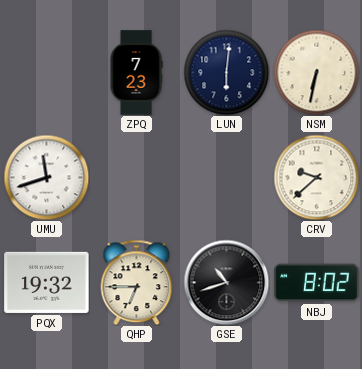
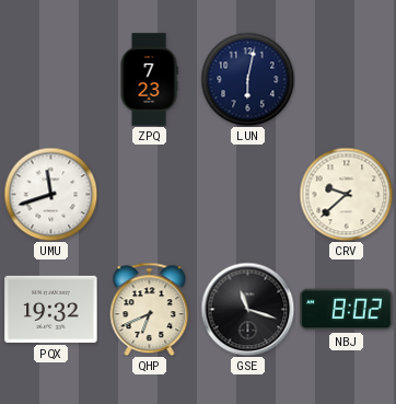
LUN: 6:01 -> 6:02 (247, 79)
NSM: 6:32 -> none (316, 72)
QHP: 6:45 -> 6:41 (150, 309)
GSE: 10:42 -> 11:18 (247, 309)
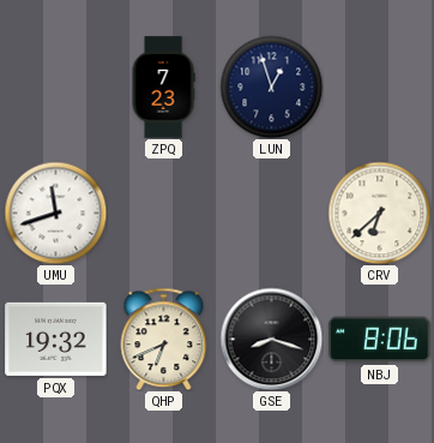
LUN: 6:02 -> 12:57 (271, 86)
CRV: 9:38 -> 6:38 (379, 212)
GSE: 11:18 -> 8:18 (271, 339)
NBJ: 8:02 -> 8:06 (380, 340)
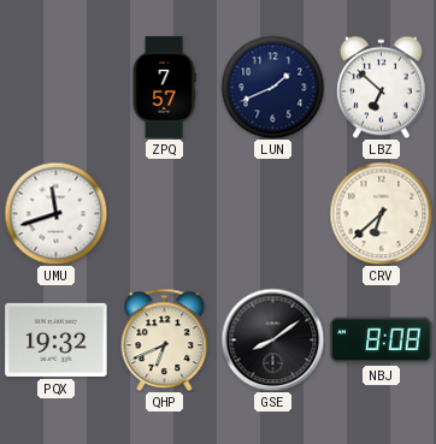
ZPQ: 7:23 -> 7:57 (164, 88)
LUN: 12:57 -> 1:41 (272, 87)
LBZ: none -> 6:52 (382, 87)
GSE: 8:18 -> 8:09 (272, 339)
NBJ: 8:06 -> 8:08 (382, 341)
